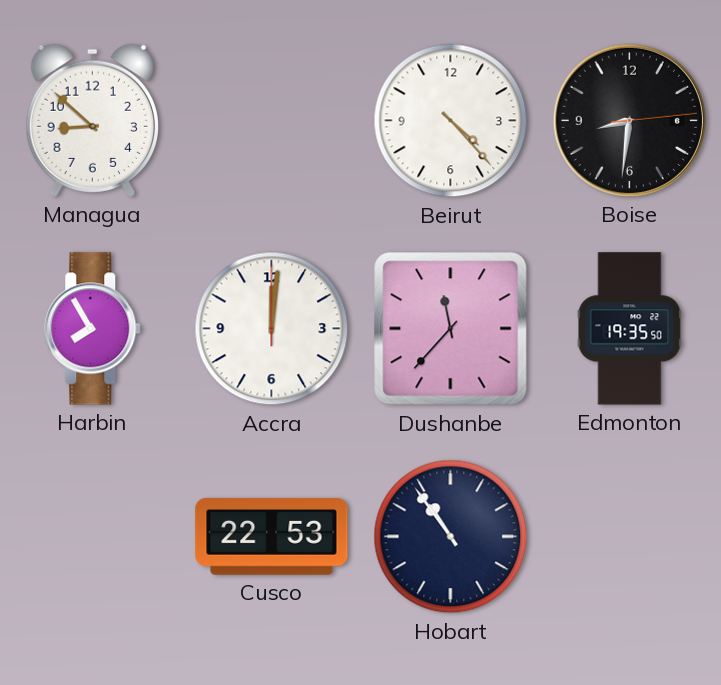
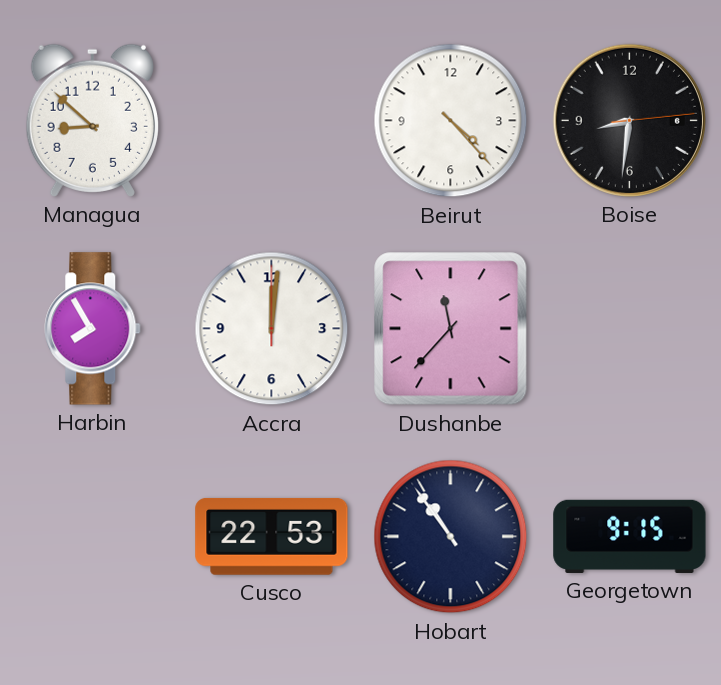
Edmonton: 19:35 -> none (630, 329)
Georgetown: none -> 9:15 (630, 536)
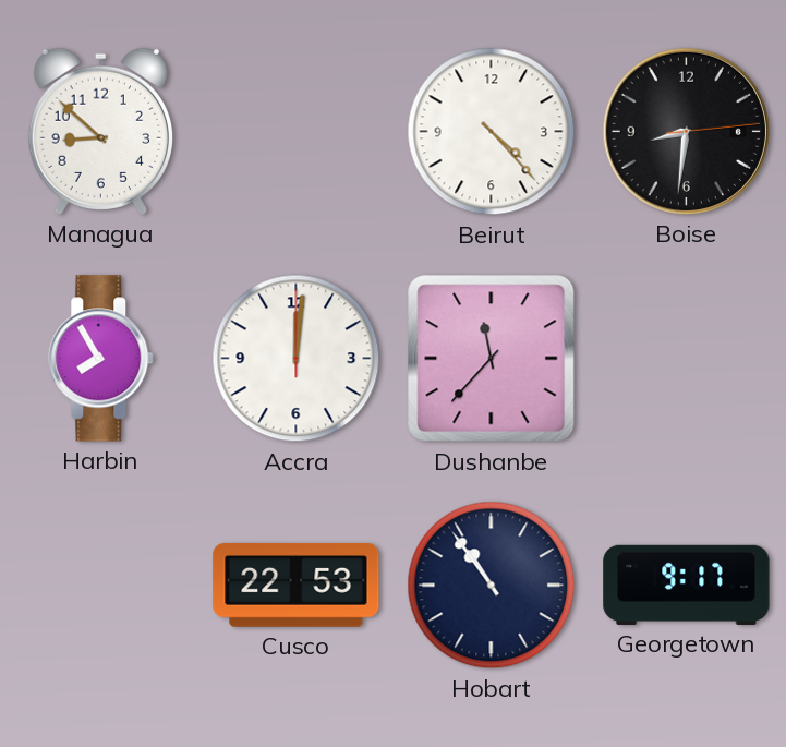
Georgetown: 9:15 -> 9:17 (687, 585)
